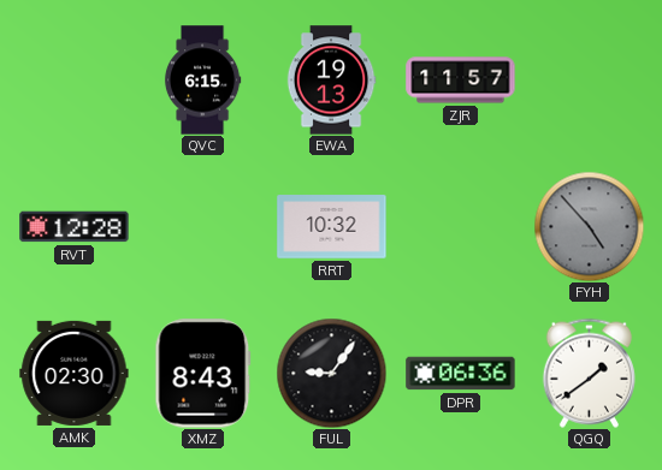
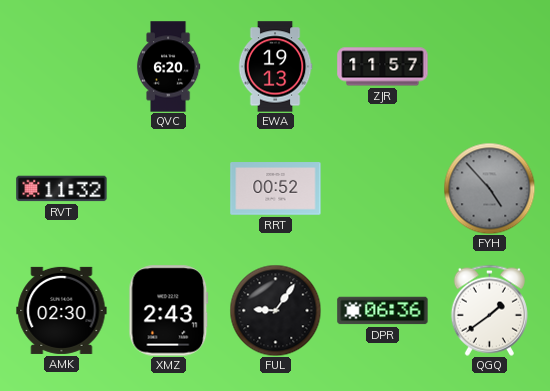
QVC: 6:15 -> 6:20 (168, 67)
RVT: 12:28 -> 11:32 (62, 189)
RRT: 10:32 -> 00:52 (276, 189)
XMZ: 8:43 -> 2:43 (169, 311)
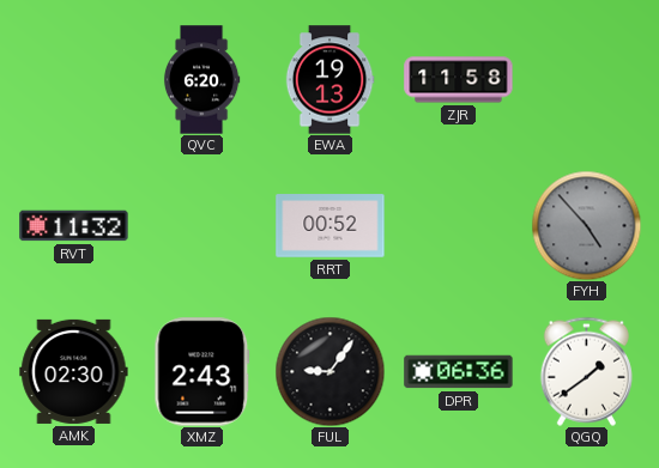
ZJR: 11:57 -> 11:58 (459, 80)
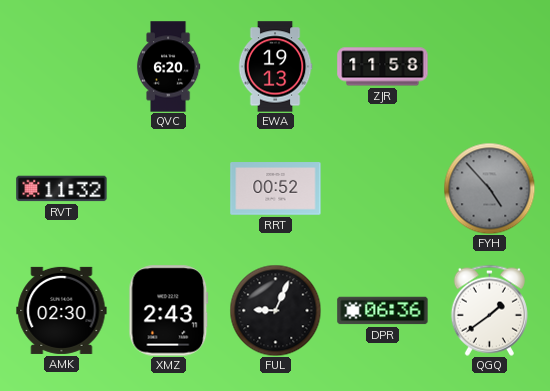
FUL: 9:06 -> 9:04 (275, 310)
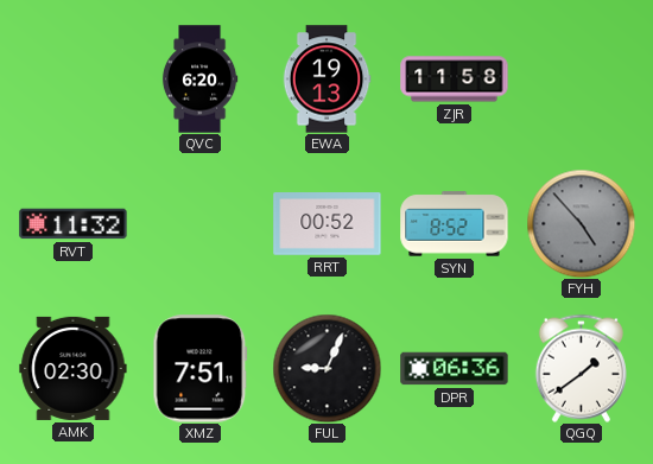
SYN: none -> 8:52 (455, 224)
XMZ: 2:43 -> 7:51 (201, 369)
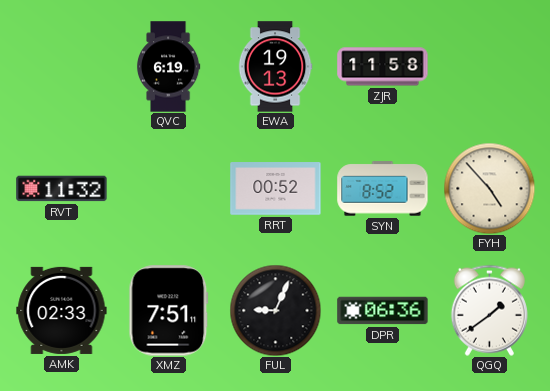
QVC: 6:20 -> 6:19 (168, 67)
FYH dial: grey -> cream (489, 188)
AMK: 02:30 -> 02:33 (62, 310)
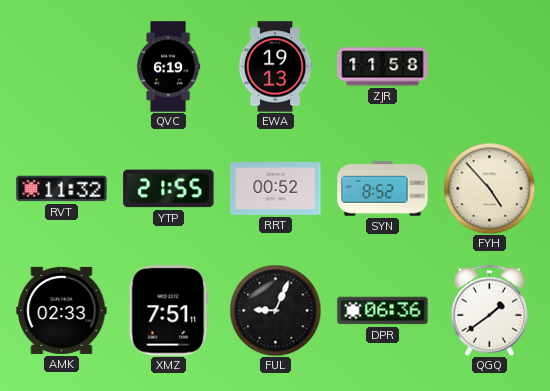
YTP: none -> 21:55 (169, 189)
